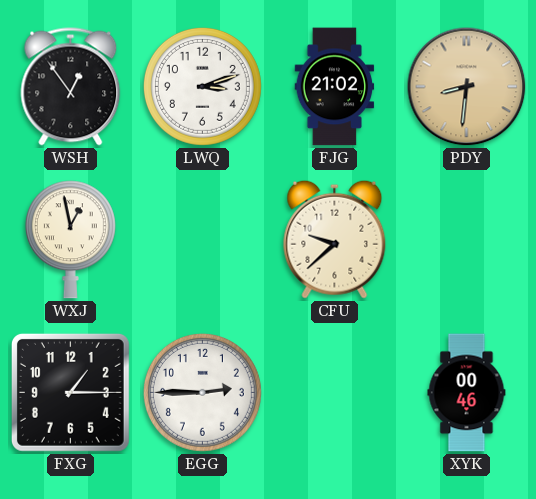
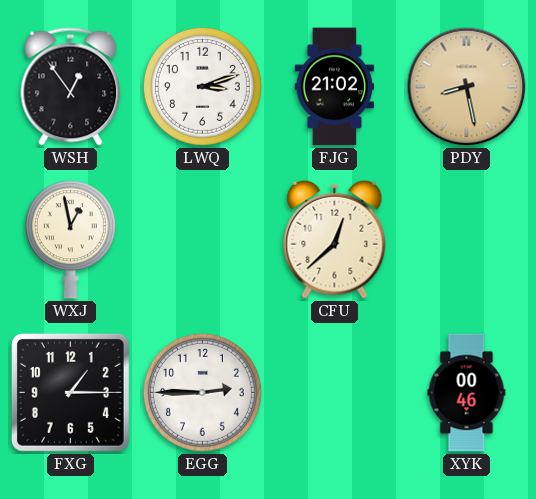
PDY: 8:31 -> 8:28 (467, 87)
CFU: 9:38 -> 12:38 (335, 239)
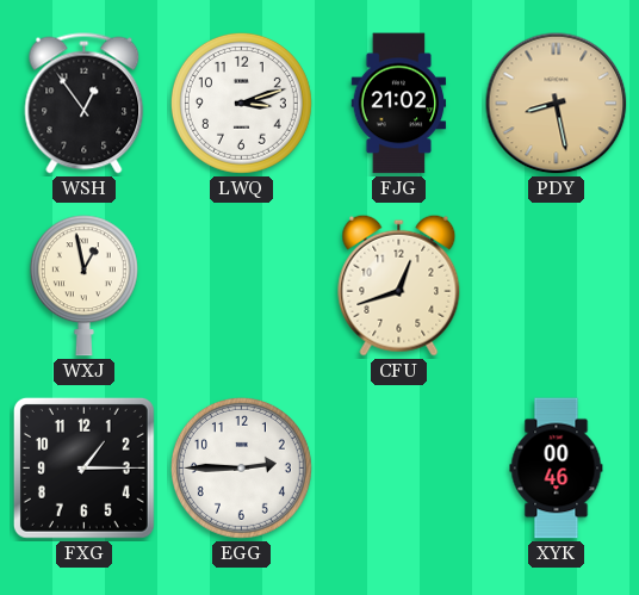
CFU: 12:38 -> 12:42 (399, 285)
